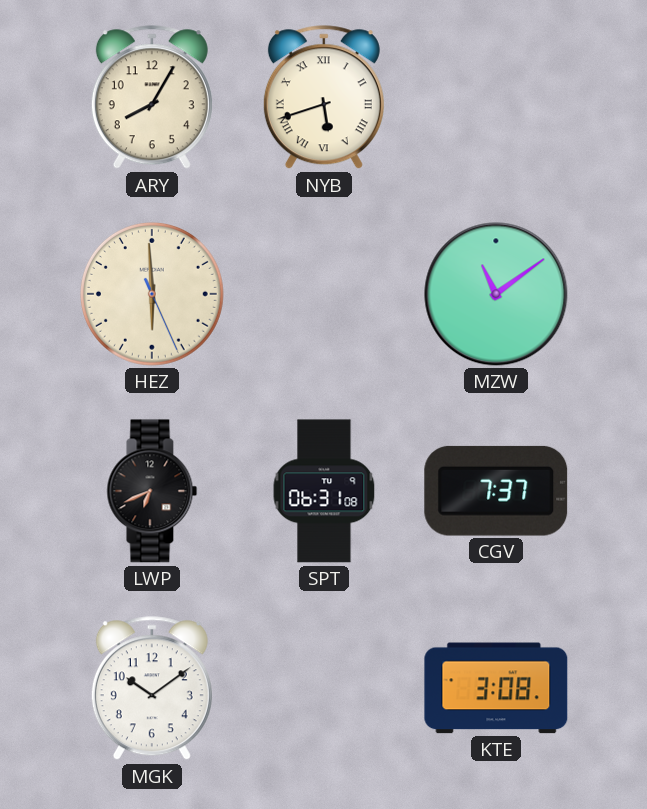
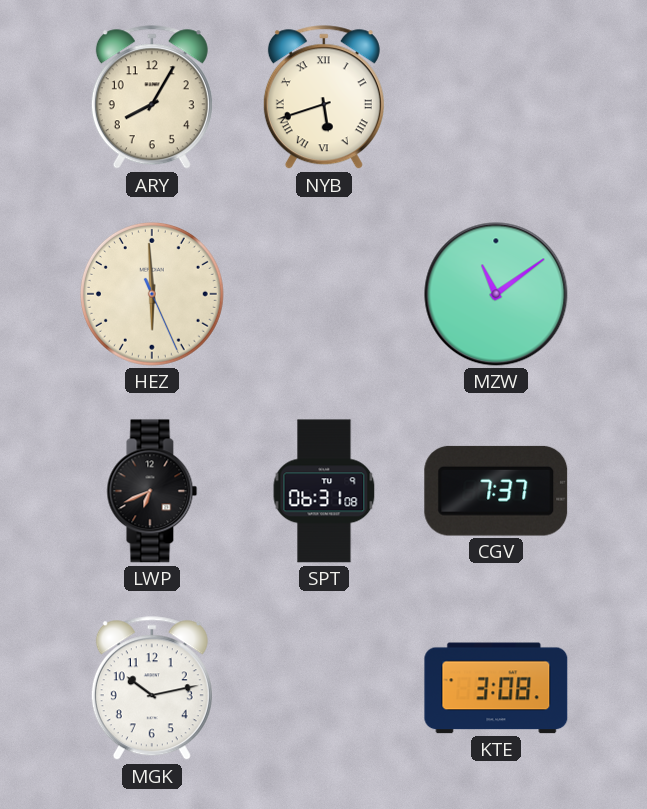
MGK: 10:09 -> 10:13 (152, 689)
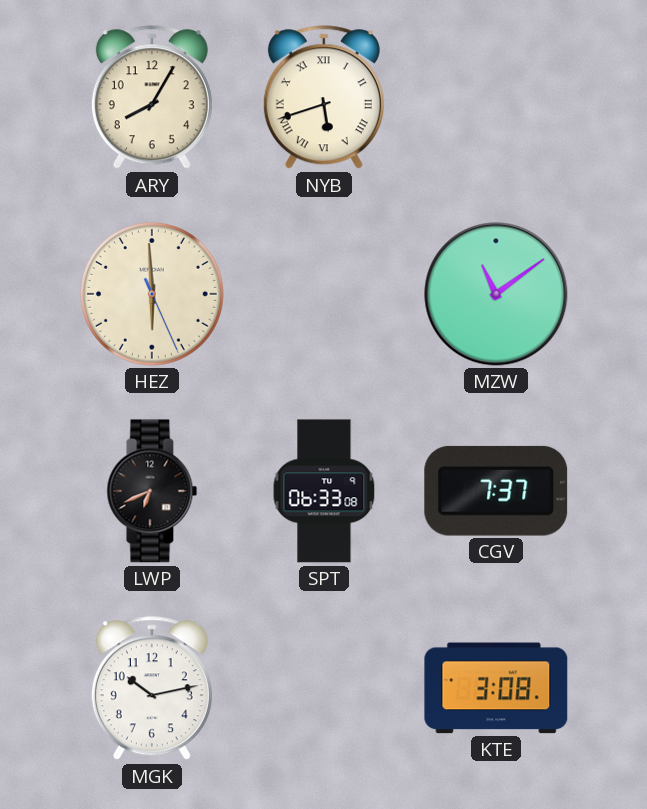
SPT: 06:31 -> 06:33 (324, 491)
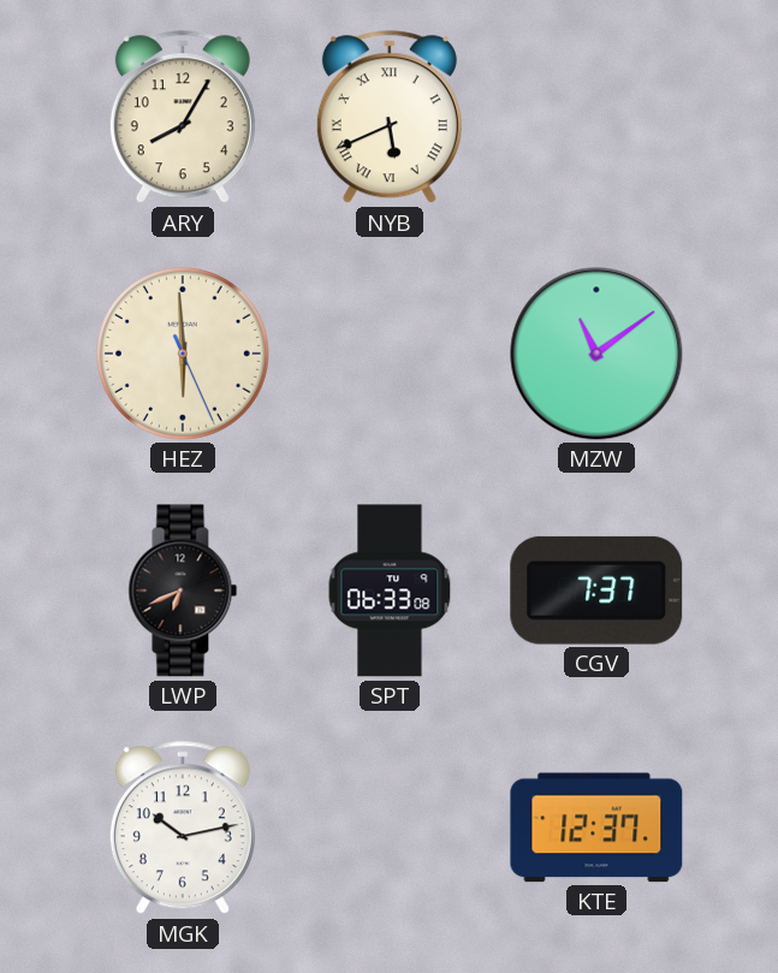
NYB: 5:42 -> 5:41 (390, 118)
KTE: 3:08 -> 12:37 (596, 827)
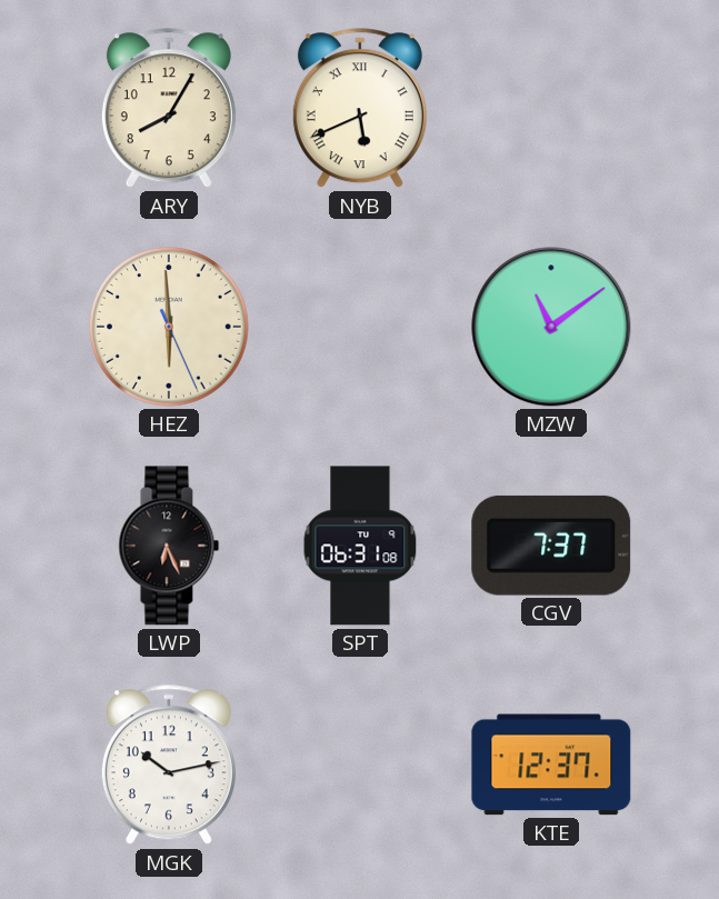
LWP: 6:41 -> 6:26 (169, 546)
SPT: 06:33 -> 06:31 (360, 546)
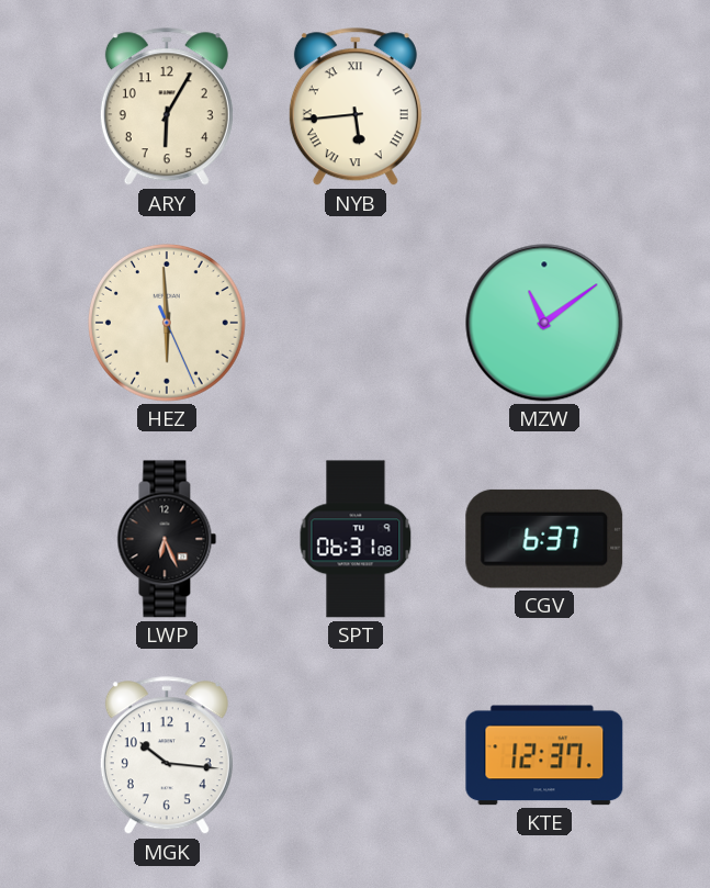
ARY: 8:05 -> 6:05 (167, 108)
NYB: 5:41 -> 5:44 (356, 108)
CGV: 7:37 -> 6:37 (544, 539)
MGK: 10:13 -> 10:16 (167, 756)
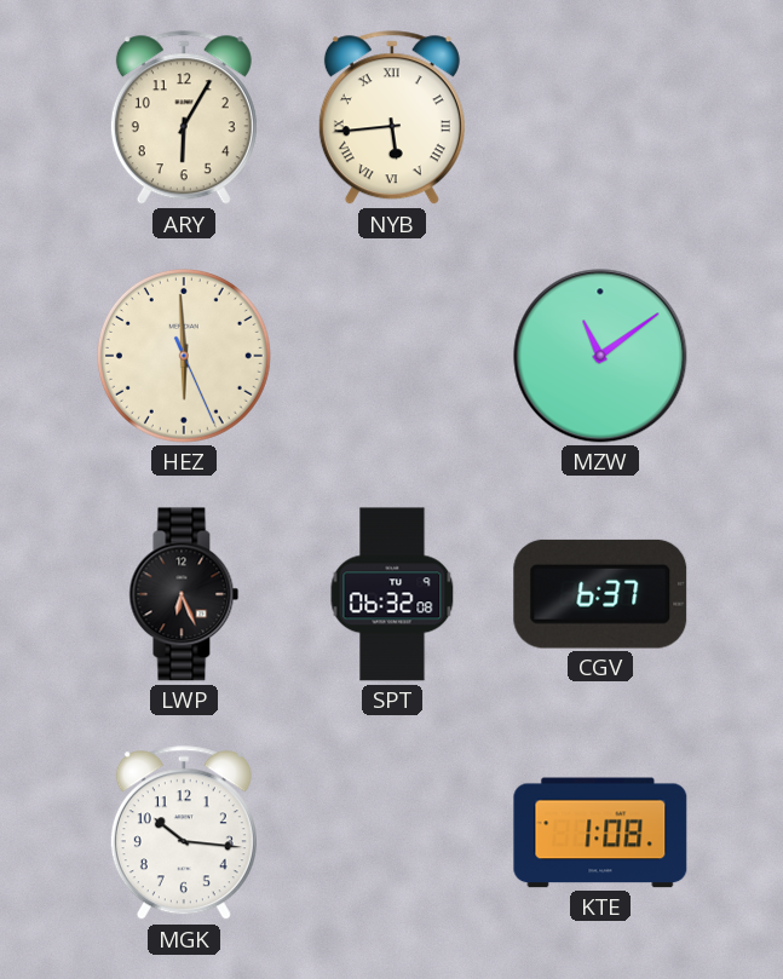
SPT: 06:31 -> 06:32 (392, 594)
KTE: 12:37 -> 1:08 (600, 833)
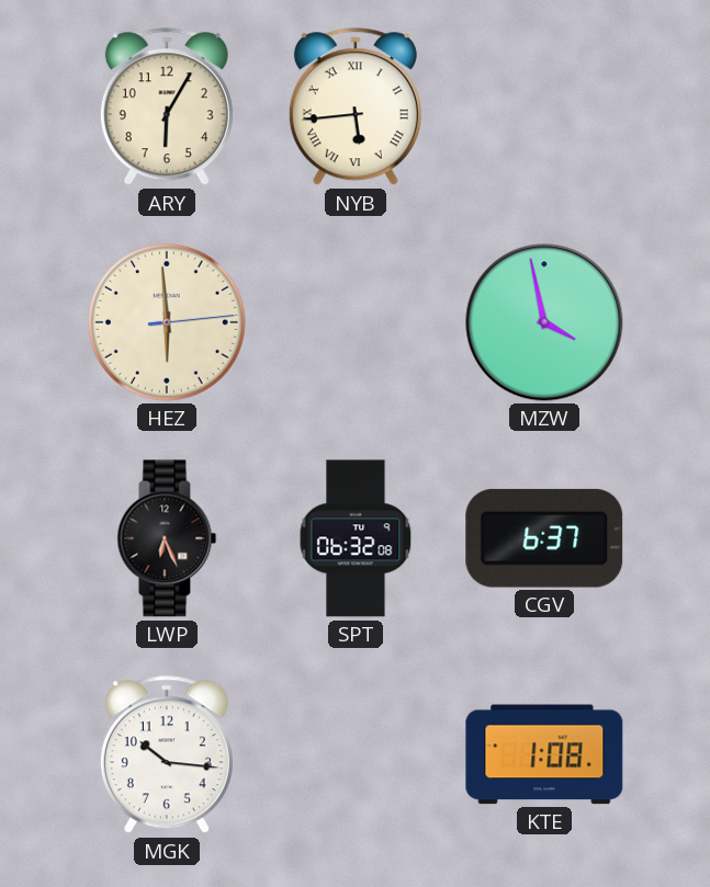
HEZ: 5:59:26 -> 5:59:14 (167, 322)
MZW: 11:09 -> 3:58 (544, 322)
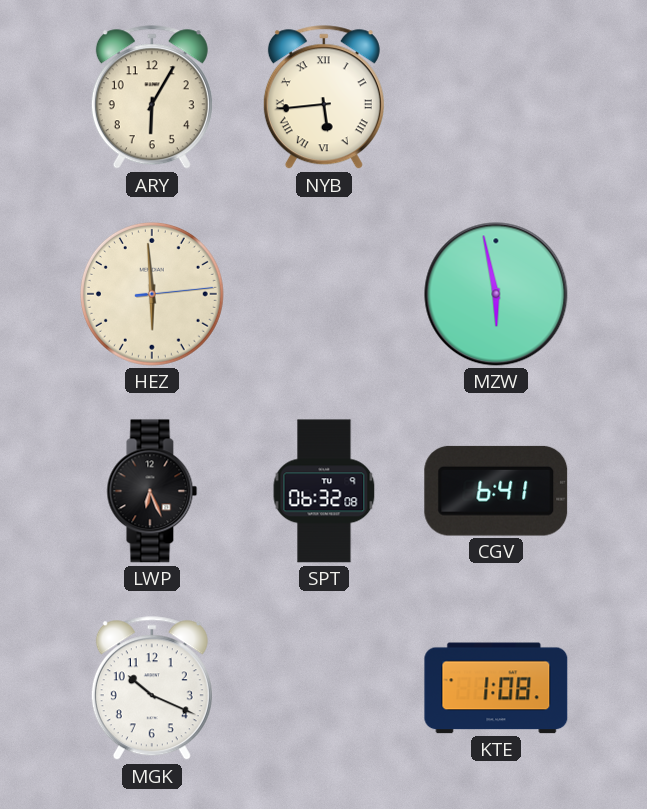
MZW: 3:58 -> 5:58 (496, 294)
CGV: 6:37 -> 6:41 (496, 491)
MGK: 10:16 -> 10:19 (152, 689)
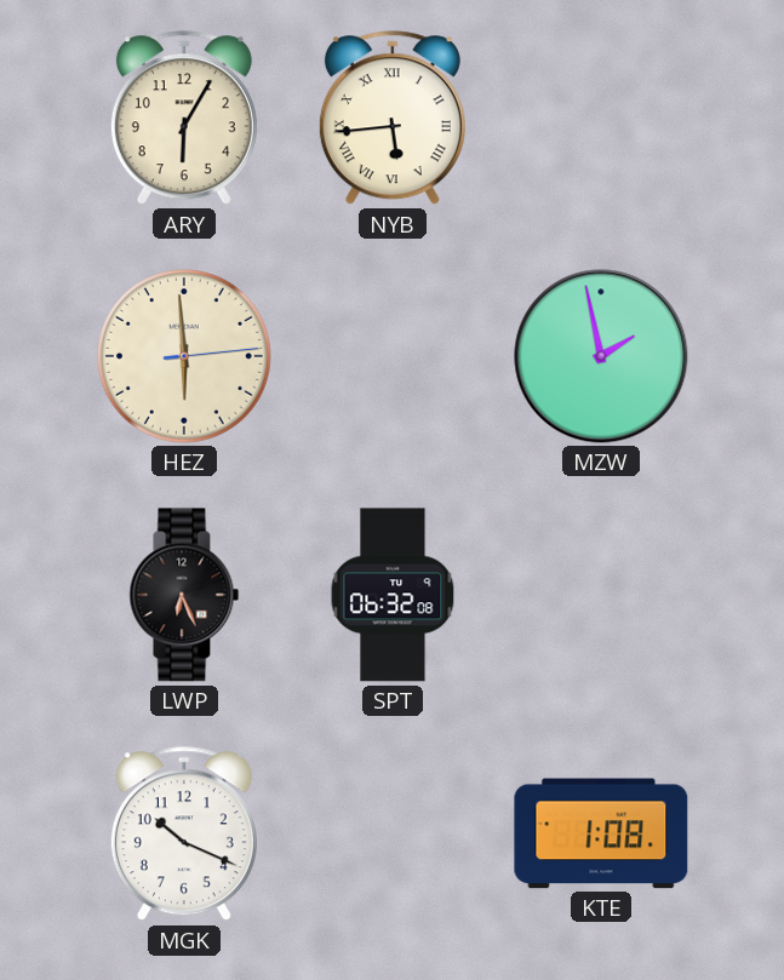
MZW: 5:58 -> 1:58 (601, 356)
CGV: 6:41 -> none (496, 491)
